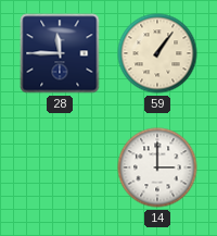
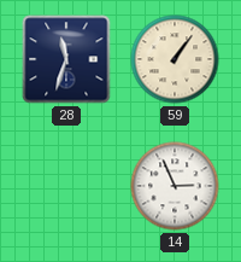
28: 11:45 -> 11:33 (66, 59)
14: 3:00 -> 2:56 (175, 186)
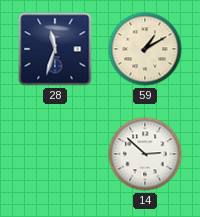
59: 1:06 -> 1:10 (145, 49)
14: 2:56 -> 2:52 (145, 154)
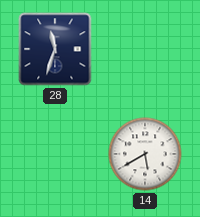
59: 1:10 -> none (145, 49)
14: 2:52 -> 5:40 (145, 154)
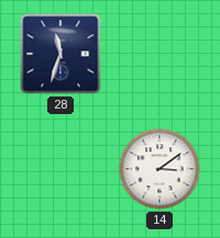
14: 5:40 -> 3:09 (159, 169)
